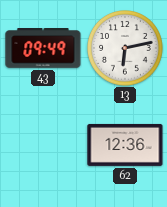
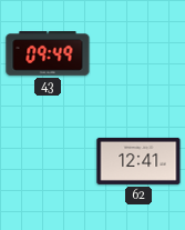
13: 6:13 -> none (126, 49)
62: 12:36 -> 12:41 (138, 161)
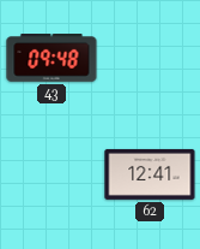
43: 09:49 -> 09:48 (51, 59)
